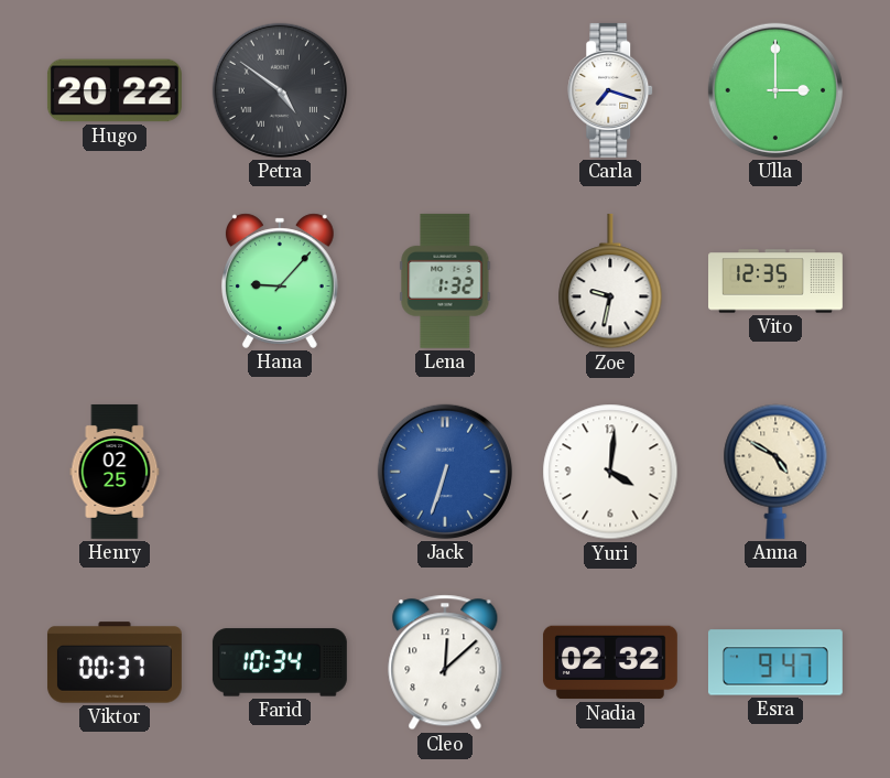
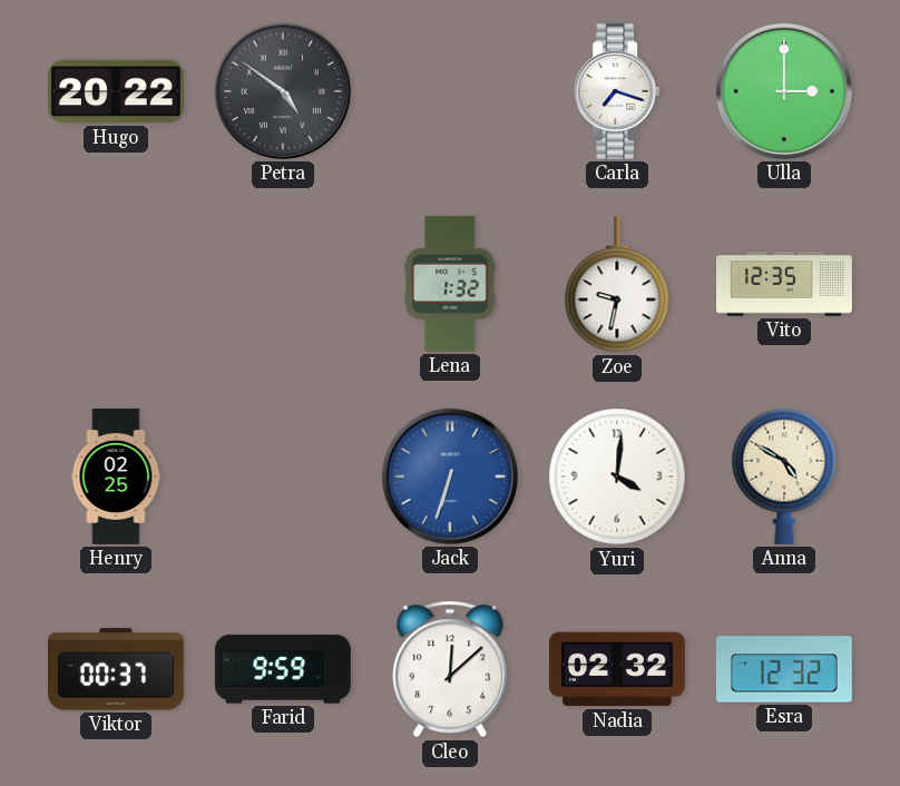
Hana: 9:07 -> none (281, 281)
Farid: 10:34 -> 9:59 (283, 669)
Esra: 9:47 -> 12:32 (784, 669)
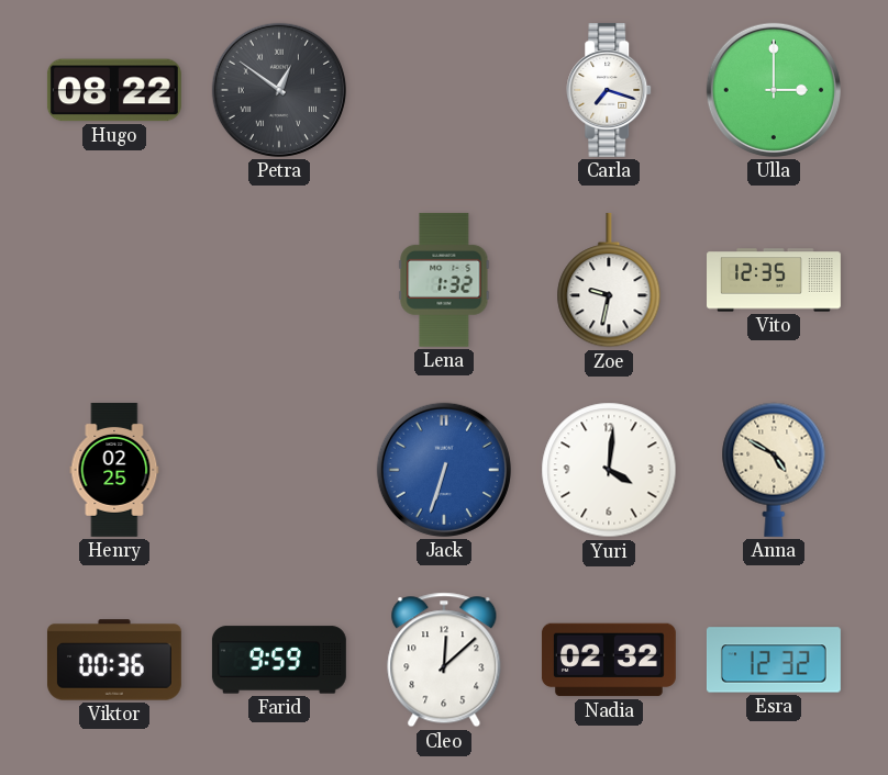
Hugo: 20:22 -> 08:22 (114, 90)
Petra: 4:51 -> 12:51 (279, 90)
Viktor: 00:37 -> 00:36 (114, 660)
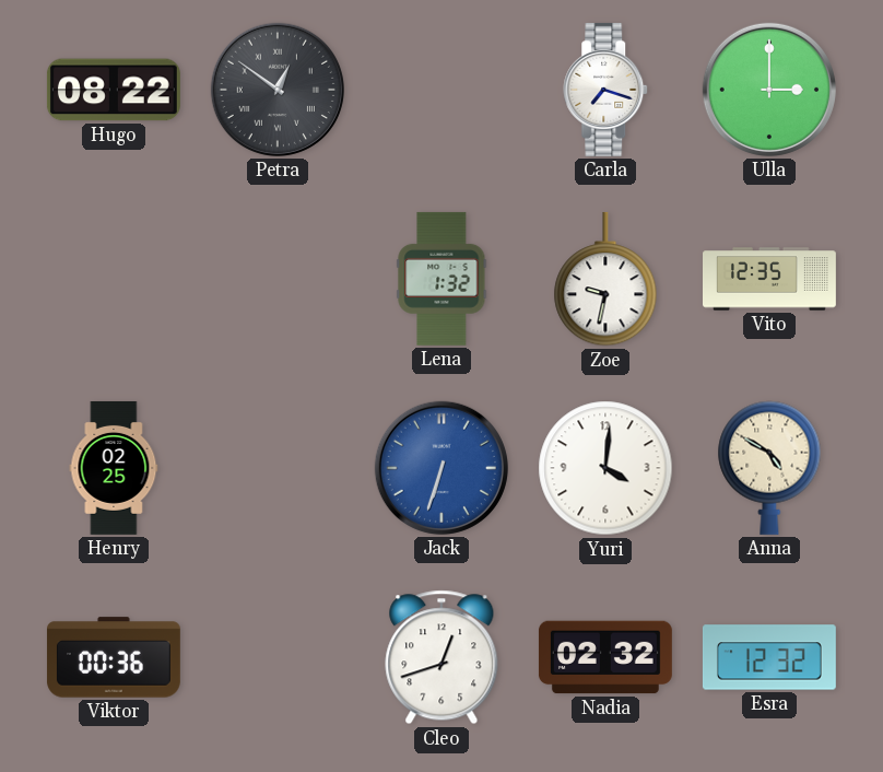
Farid: 9:59 -> none (279, 660)
Cleo: 12:08 -> 12:42 (441, 657)
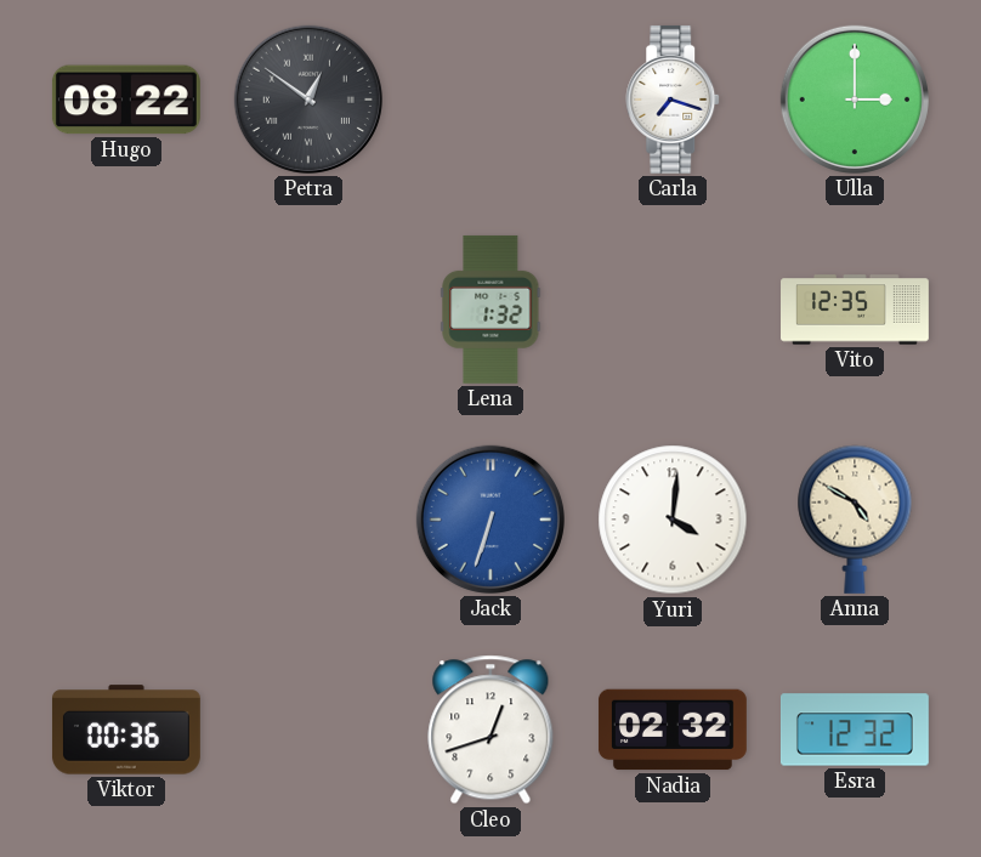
Zoe: 9:32 -> none (605, 279)
Henry: 02:25 -> none (114, 468)
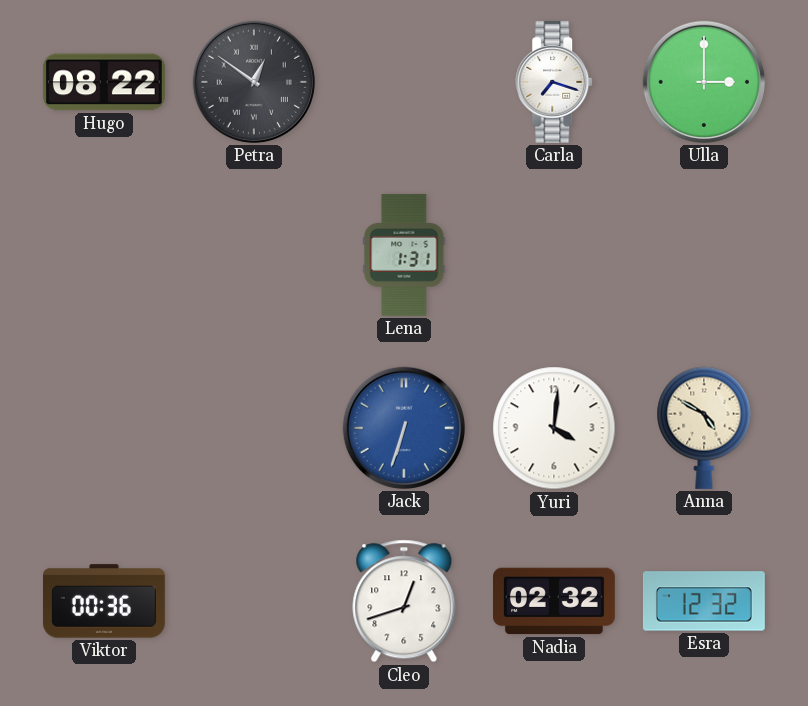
Lena: 1:32 -> 1:31 (404, 255)
Vito: 12:35 -> none (856, 310)
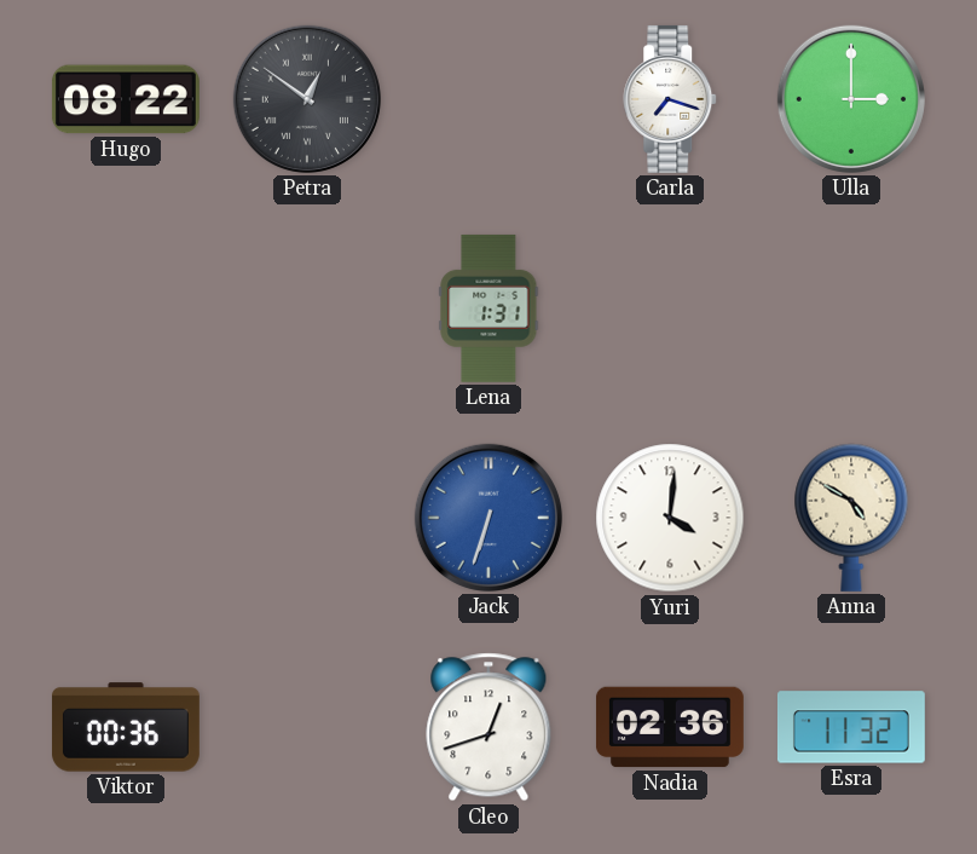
Nadia: 02:32 -> 02:36 (670, 727)
Esra: 12:32 -> 11:32 (851, 727)
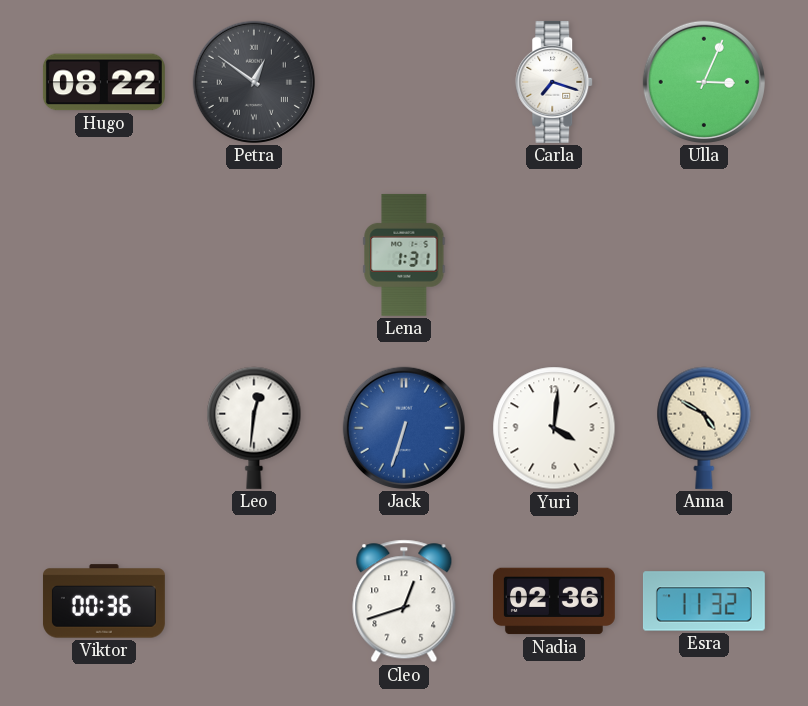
Ulla: 3:00 -> 3:04 (704, 82)
Leo: none -> 12:31 (254, 428)
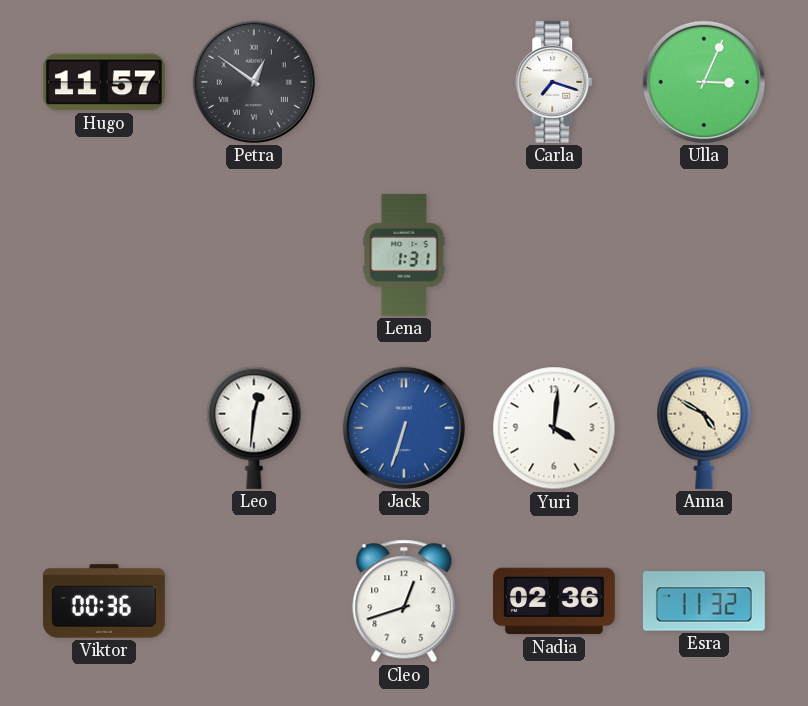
Hugo: 08:22 -> 11:57 (104, 82)
